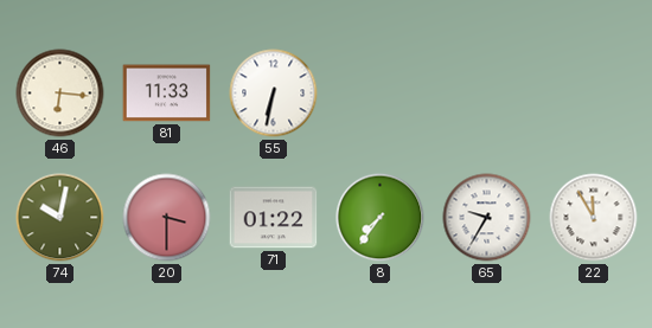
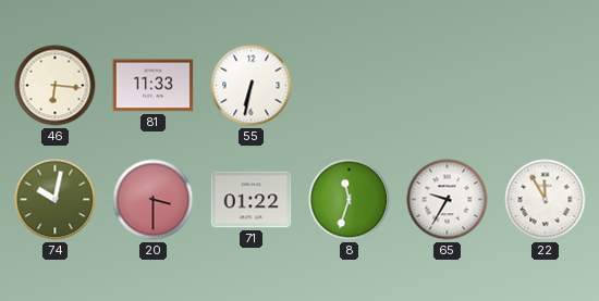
8: 7:36 -> 11:33 (350, 200)
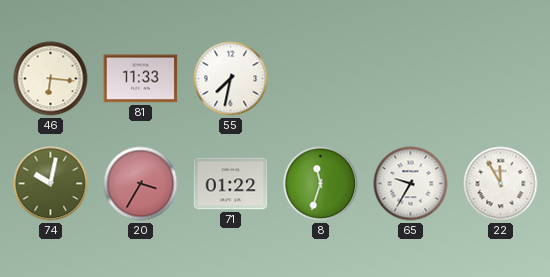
55: 6:32 -> 7:32 (231, 79)
20: 3:30 -> 3:35 (141, 184)
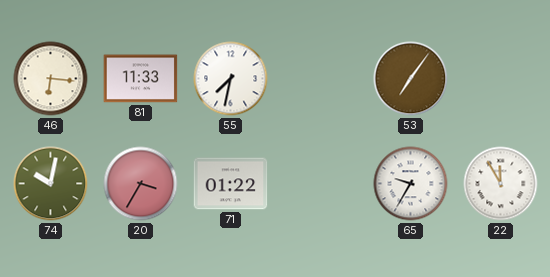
53: none -> 7:06 (411, 79)
8: 11:33 -> none (321, 184)
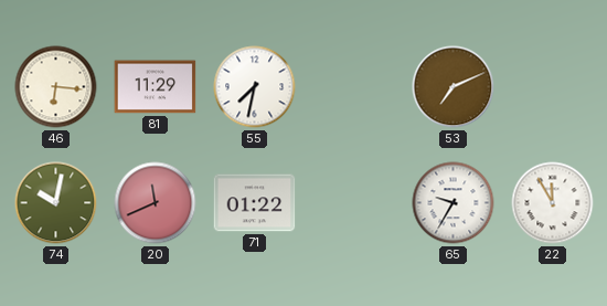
81: 11:33 -> 11:29 (156, 87)
53: 7:06 -> 7:11 (454, 87)
20: 3:35 -> 11:41 (156, 203)
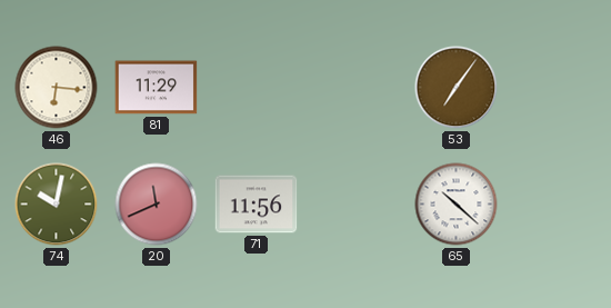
55: 7:32 -> none (255, 87)
53: 7:11 -> 7:06 (457, 88)
71: 01:22 -> 11:56 (257, 205)
65: 9:35 -> 10:22 (457, 205)
22: 11:55 -> none (553, 203)
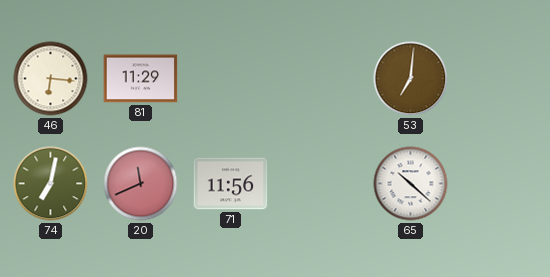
53: 7:06 -> 7:01 (411, 79)
74: 10:02 -> 7:02 (51, 184)
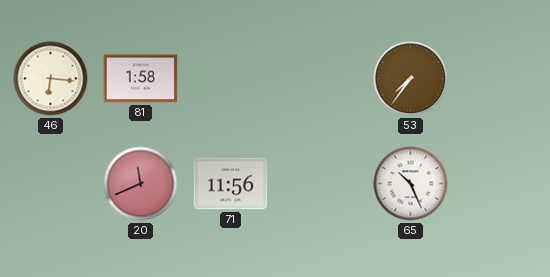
81: 11:29 -> 1:58 (141, 79)
53: 7:01 -> 7:36 (411, 79)
74: 7:02 -> none (51, 184)
65: 10:22 -> 10:26 (411, 184)
